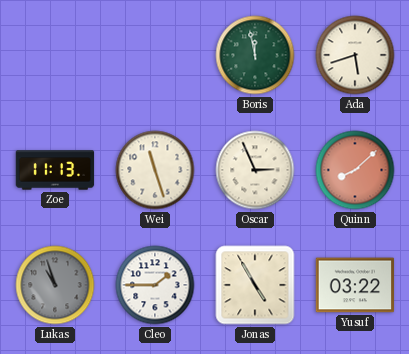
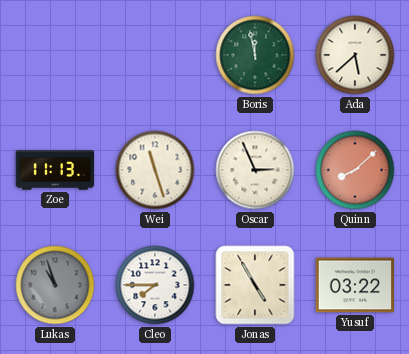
Ada: 5:42 -> 5:38 (355, 55)
Cleo: 1:45 -> 7:45 (155, 285)
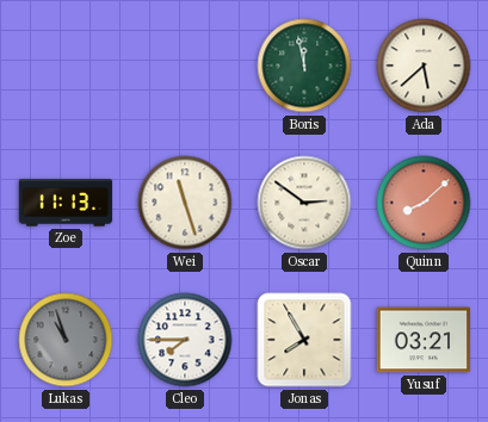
Oscar: 2:56 -> 2:51 (304, 203)
Jonas: 4:55 -> 7:55 (304, 340)
Yusuf: 03:22 -> 03:21 (424, 340)
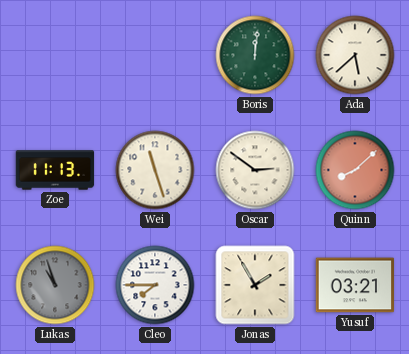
Boris: 11:58 -> 12:01 (255, 55)
Jonas: 7:55 -> 1:55 (255, 285)
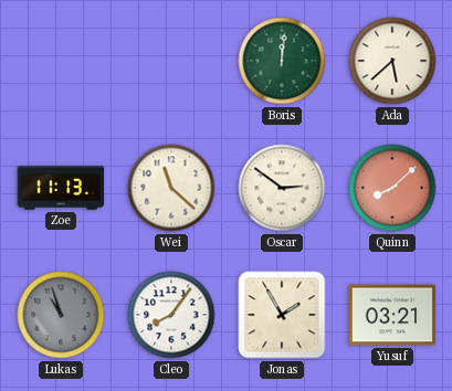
Wei: 11:27 -> 11:22 (171, 188)
Cleo: 7:45 -> 8:06 (171, 315)
